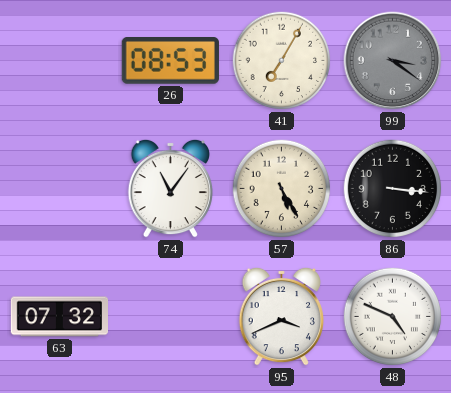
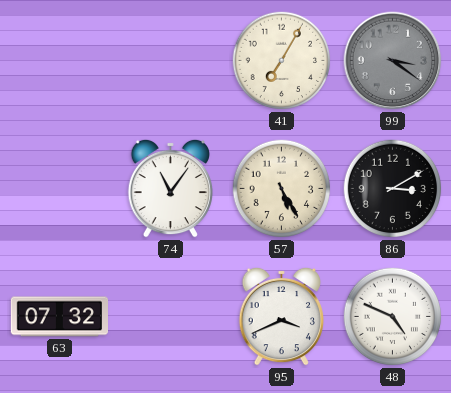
26: 08:53 -> none (170, 61)
86: 3:16 -> 3:10 (393, 189)
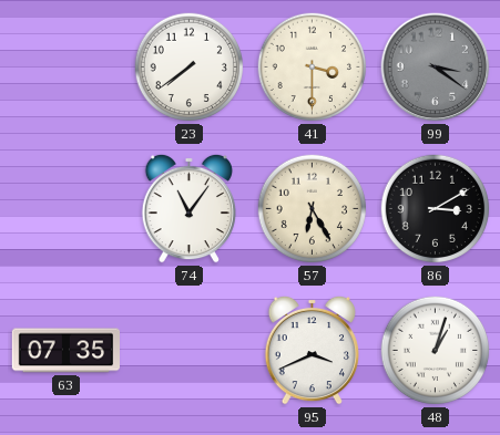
23: none -> 7:39 (190, 68)
41: 7:05 -> 3:30 (313, 68)
57: 5:25 -> 6:25 (313, 209)
63: 07:32 -> 07:35 (65, 351)
48: 4:49 -> 1:03 (436, 351)
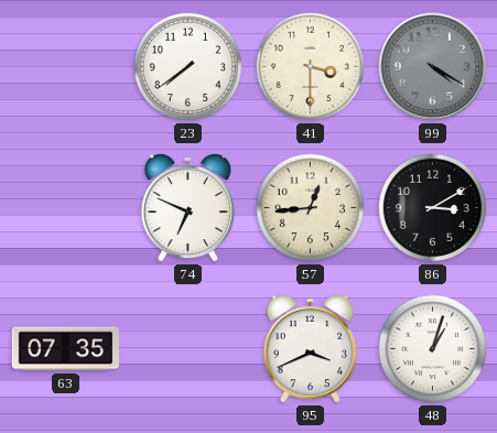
99: 3:21 -> 4:20 (433, 67)
74: 11:06 -> 6:49 (187, 207)
57: 6:25 -> 12:44 (311, 208)
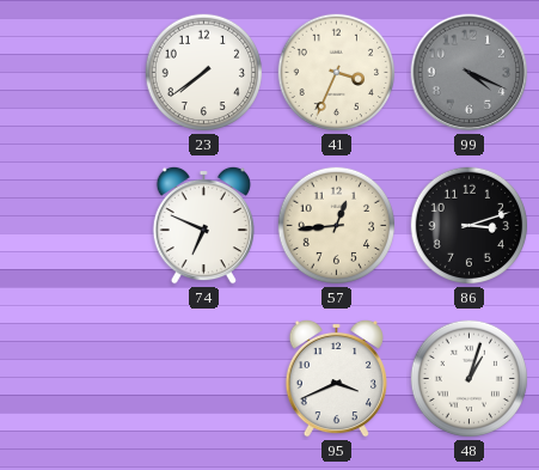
41: 3:30 -> 3:34 (337, 73)
99: 4:20 -> 4:19 (470, 73)
86: 3:10 -> 3:12 (470, 226)
63: 07:35 -> none (65, 349)
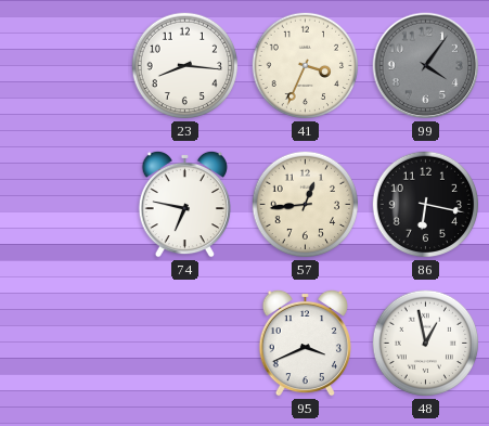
23: 7:39 -> 8:16 (185, 66)
99: 4:19 -> 4:06 (426, 66)
74: 6:49 -> 6:47 (184, 204)
86: 3:12 -> 6:17 (426, 205)
48: 1:03 -> 12:58 (426, 344)
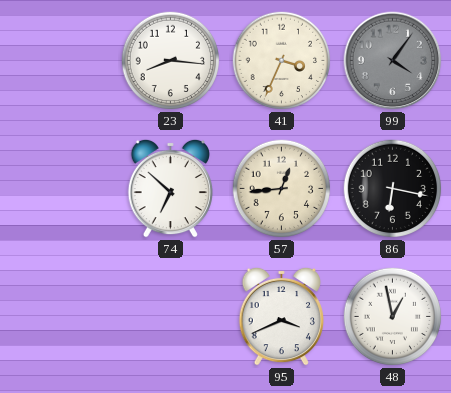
74: 6:47 -> 6:52 (170, 188)
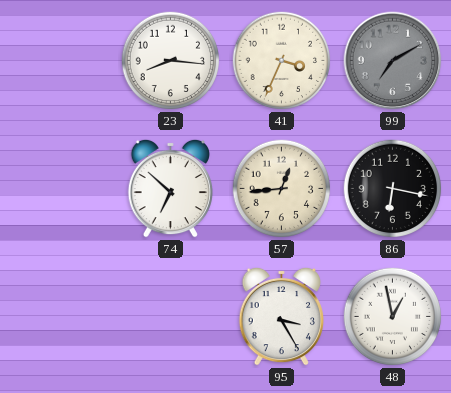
99: 4:06 -> 7:10 (393, 61)
95: 3:41 -> 3:25 (281, 316)
